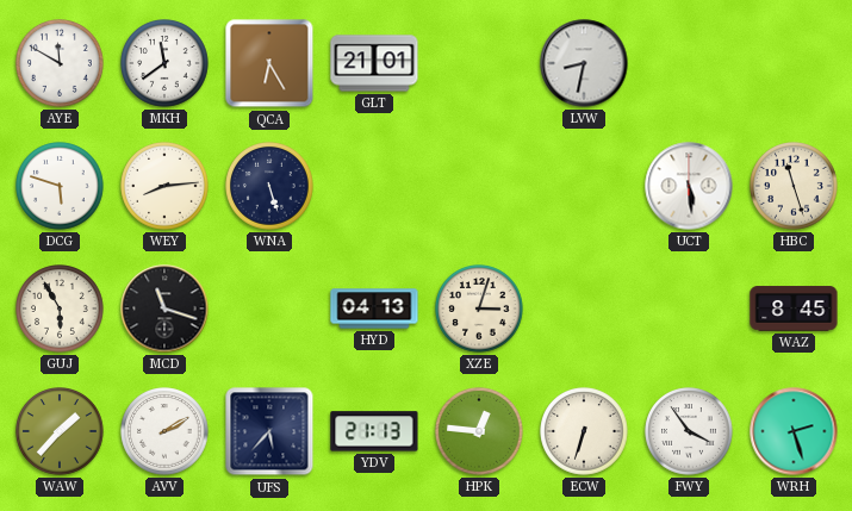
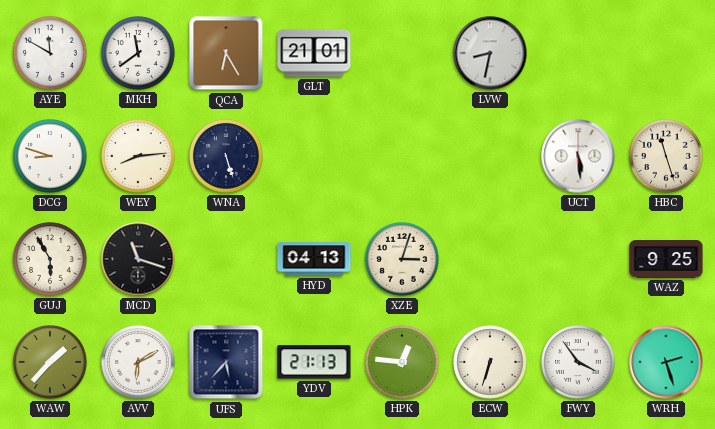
DCG: 5:48 -> 8:48 (50, 156)
WAZ: 8:45 -> 9:25 (666, 259)
AVV: 2:10 -> 6:10 (138, 362)
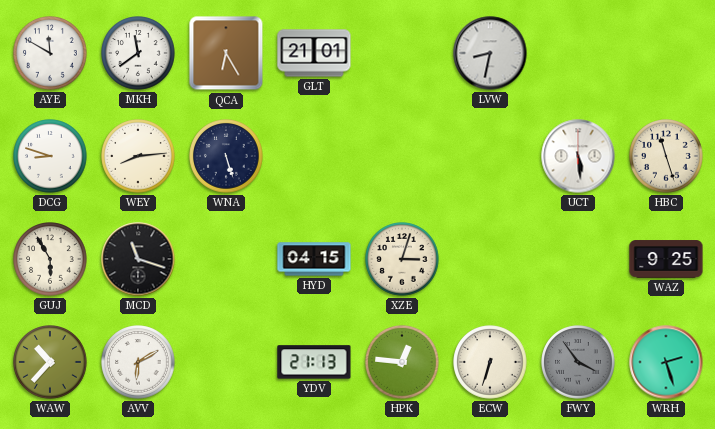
HYD: 04:13 -> 04:15 (314, 259)
WAW: 1:37 -> 10:37 (50, 362)
UFS: 5:37 -> none (226, 362)
FWY dial: white -> grey (578, 362)
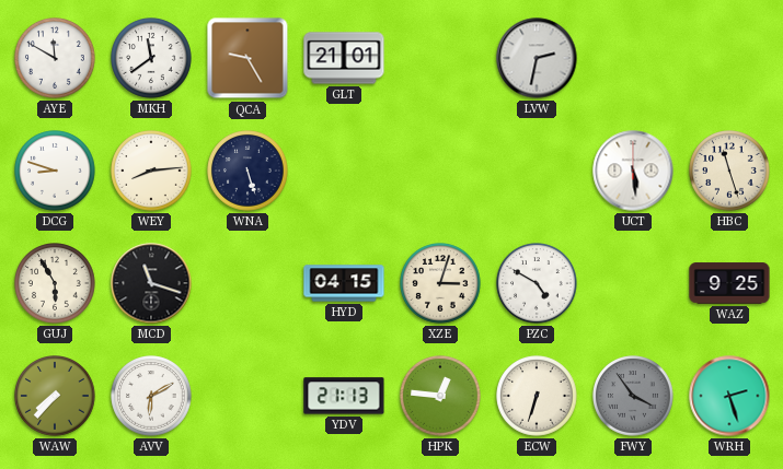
QCA: 6:25 -> 9:25 (247, 58)
LVW: 8:32 -> 2:32 (537, 58)
PZC: none -> 4:50 (537, 283)
WAW: 10:37 -> 7:37 (55, 396)
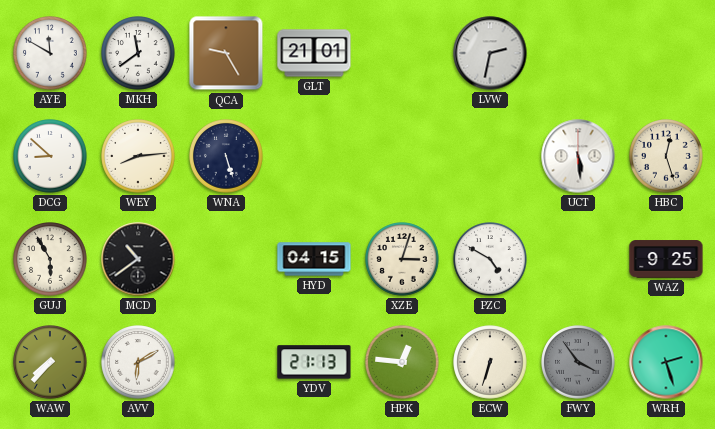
DCG: 8:48 -> 8:52 (50, 156)
HBC: 11:27 -> 12:27 (666, 156)
MCD: 11:18 -> 10:39 (138, 259)
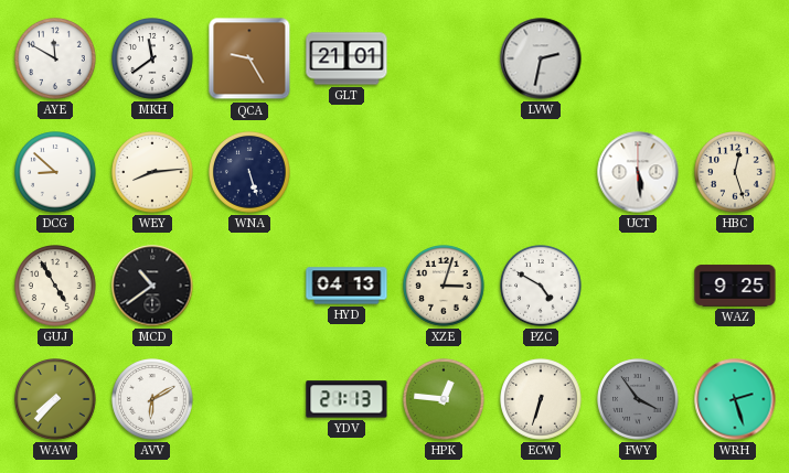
GUJ: 5:55 -> 4:55 (55, 286)
HYD: 04:15 -> 04:13 (346, 286)
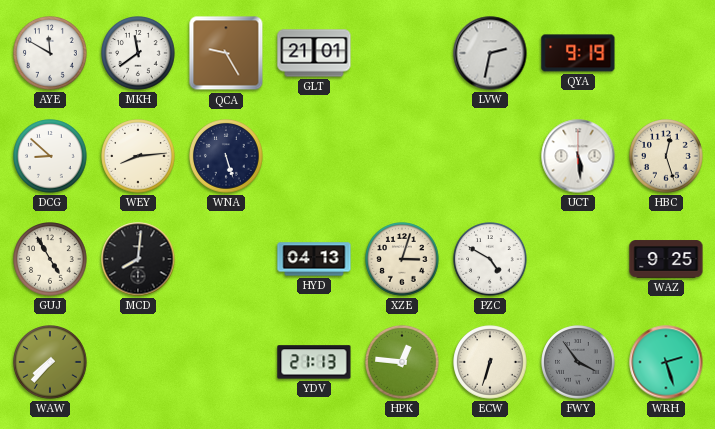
QYA: none -> 9:19 (578, 53)
MCD: 10:39 -> 8:01 (138, 259)
AVV: 6:10 -> none (152, 399)
